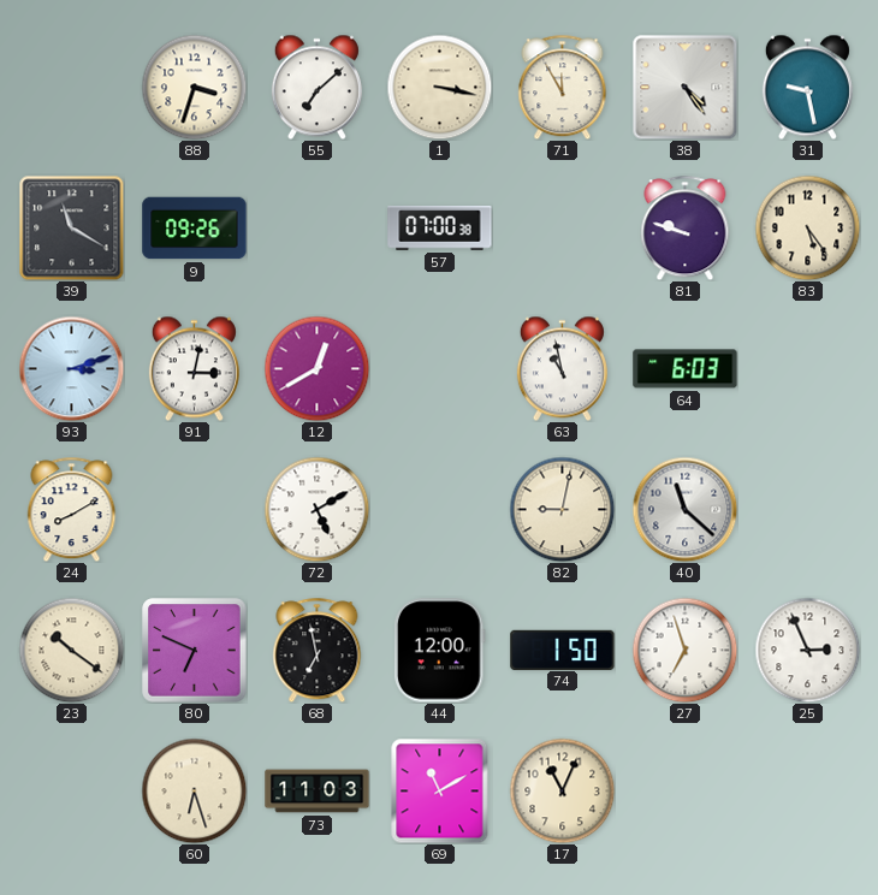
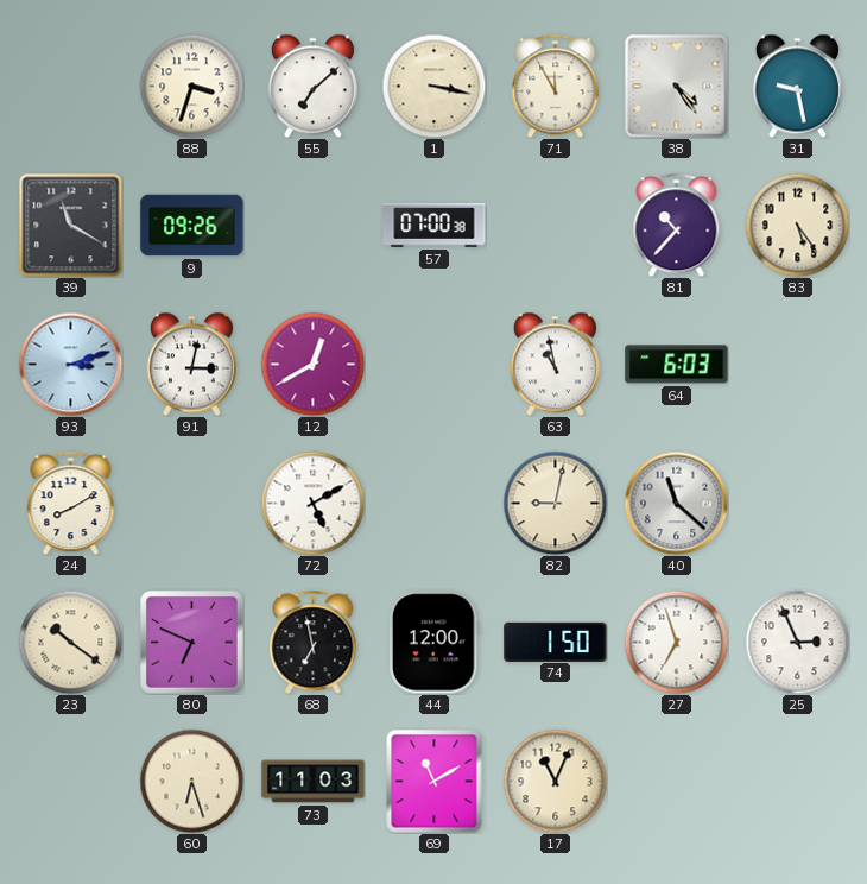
81: 9:48 -> 10:37 (677, 225)
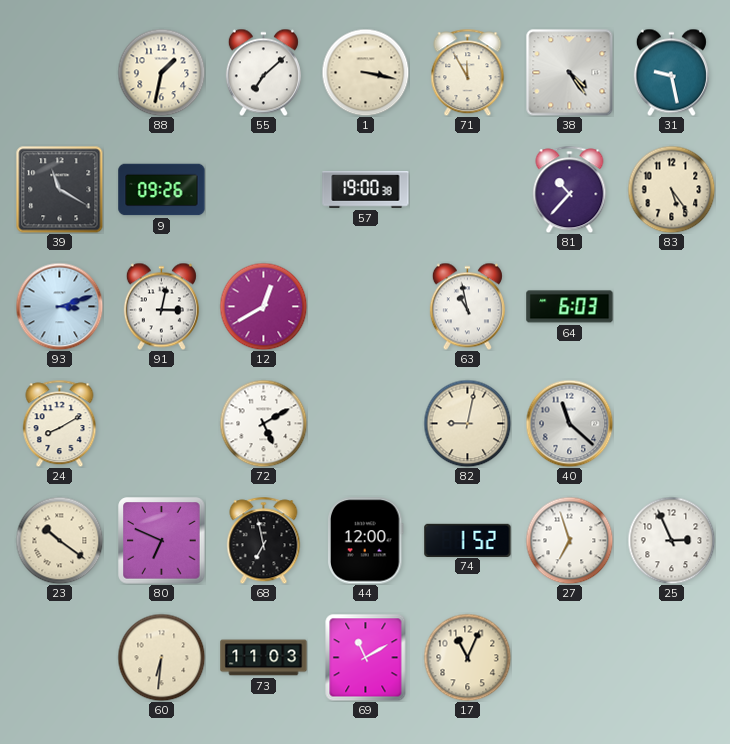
88: 3:33 -> 1:32 (161, 72)
57: 07:00 -> 19:00 (366, 190)
74: 1:50 -> 1:52 (468, 540)
60: 6:27 -> 6:31 (161, 657)
